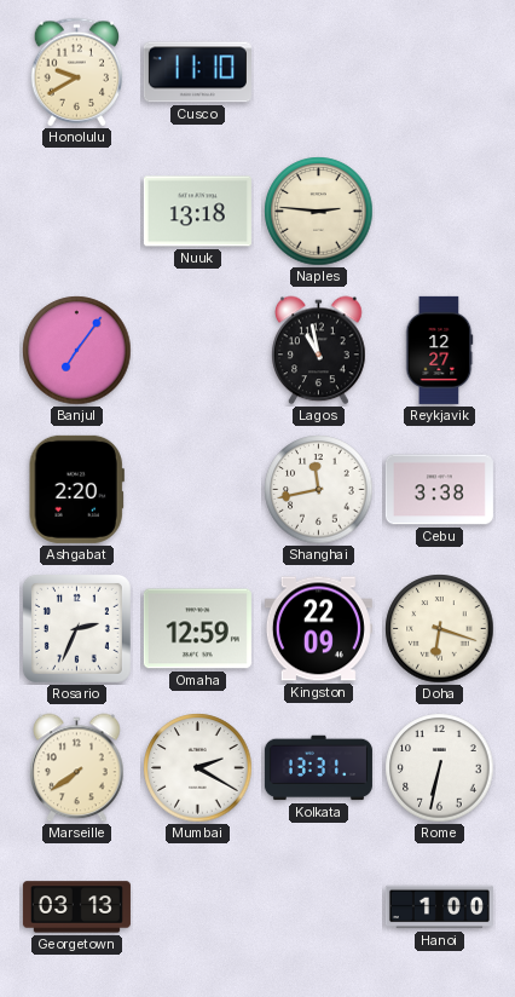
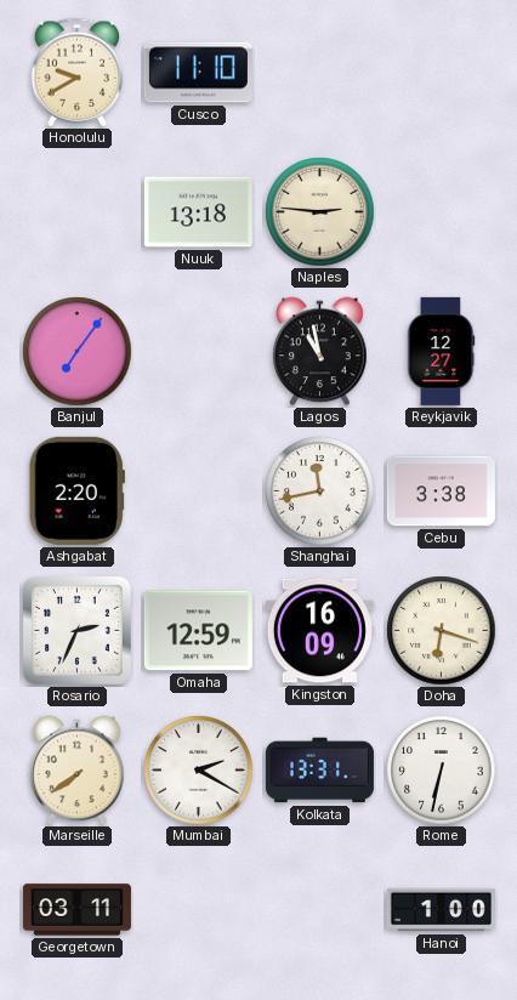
Kingston: 22:09 -> 16:09 (319, 631)
Georgetown: 03:13 -> 03:11 (76, 910)
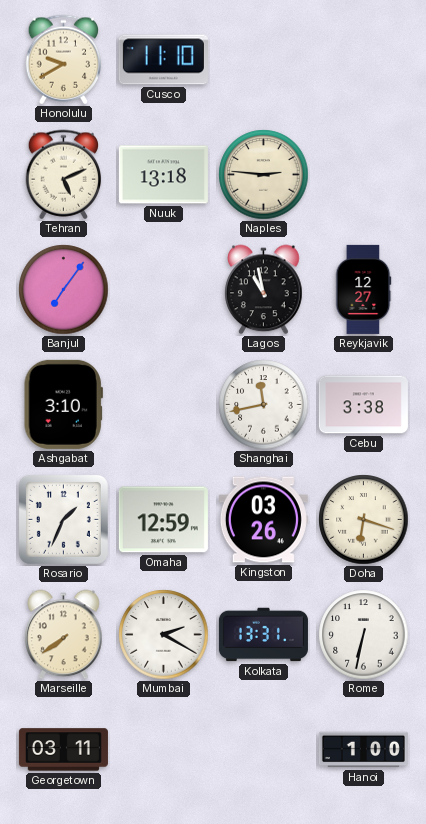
Tehran: none -> 5:11 (64, 175)
Ashgabat: 2:20 -> 3:10 (63, 404)
Rosario: 2:34 -> 1:34 (63, 519)
Kingston: 16:09 -> 03:26 (263, 520)
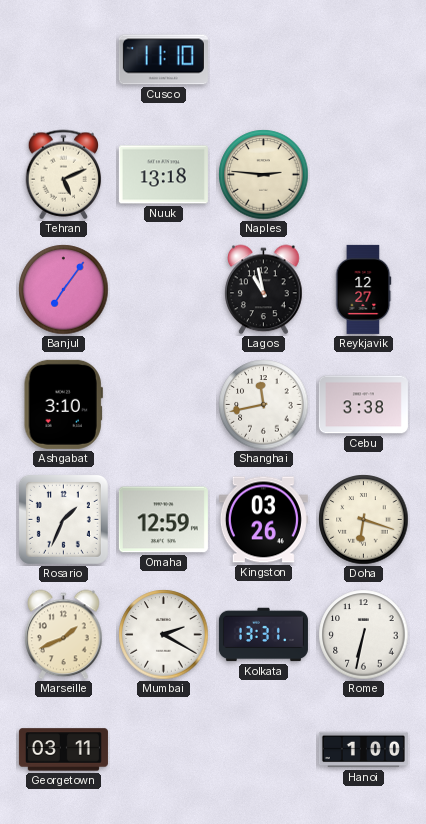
Honolulu: 9:40 -> none (64, 60)
Marseille: 7:39 -> 1:41 (64, 635)
